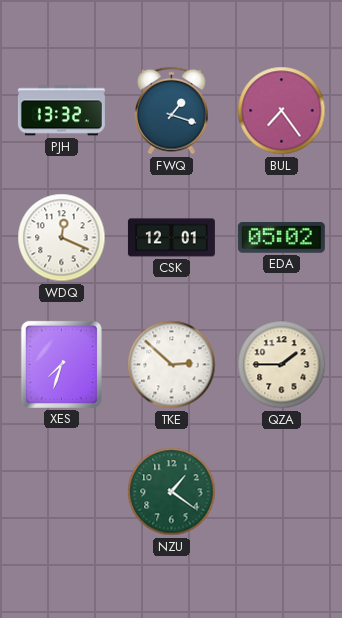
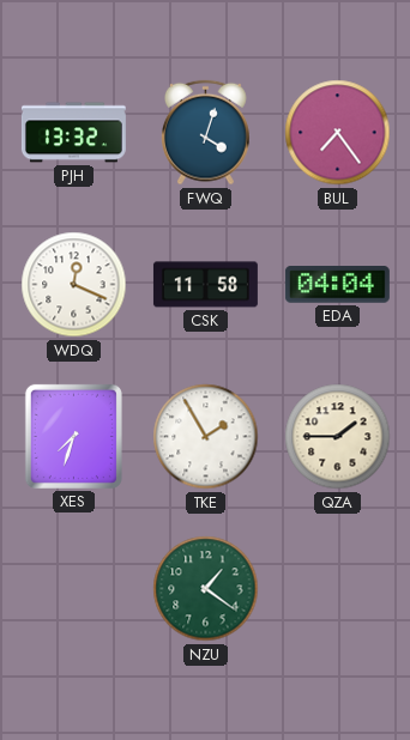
FWQ: 1:18 -> 4:03 (206, 133)
CSK: 12:01 -> 11:58 (205, 285)
EDA: 05:02 -> 04:04 (337, 285)
TKE: 2:52 -> 1:55 (206, 437)
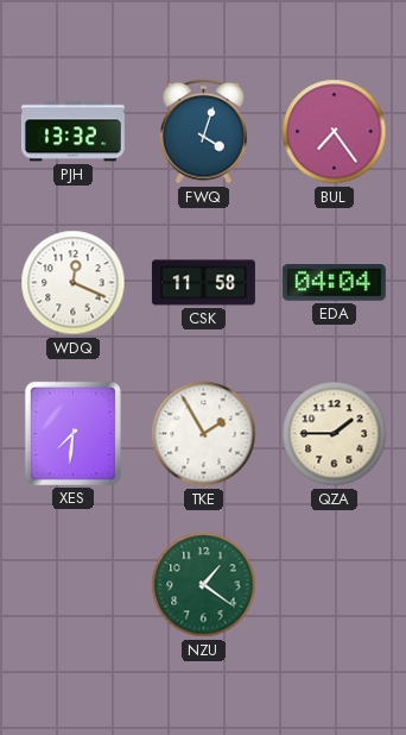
XES: 7:33 -> 7:31 (72, 433)
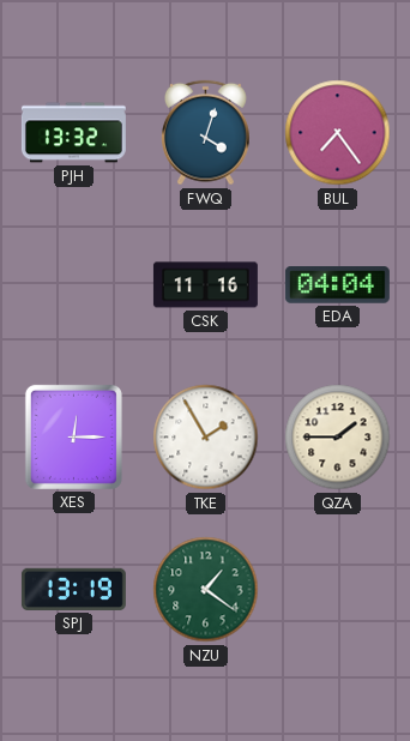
WDQ: 12:19 -> none (74, 283)
CSK: 11:58 -> 11:16 (205, 285)
XES: 7:31 -> 12:15 (73, 436)
SPJ: none -> 13:19 (73, 589)
